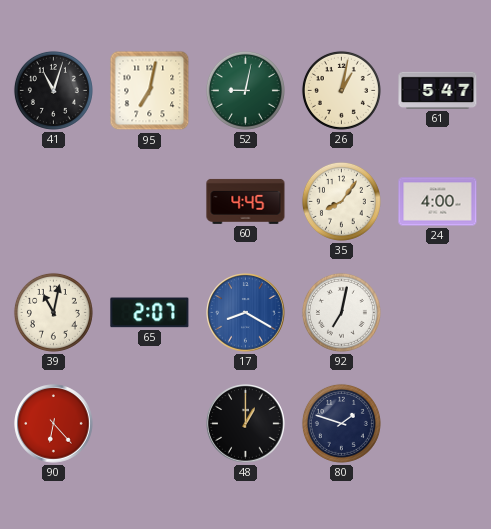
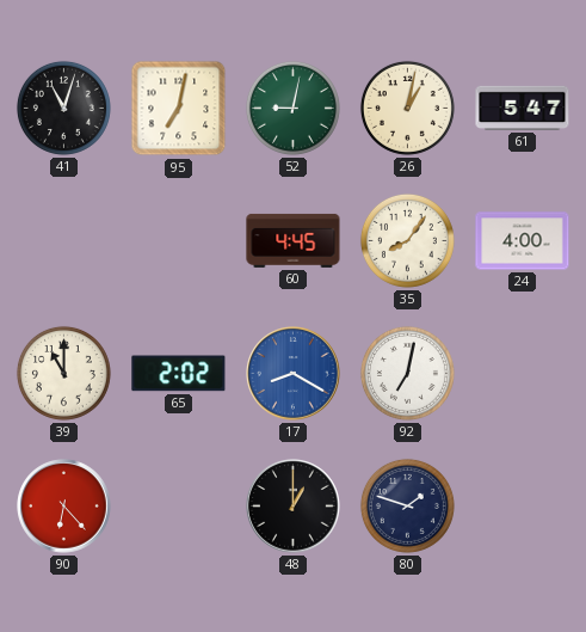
39: 11:02 -> 11:00 (63, 373)
65: 2:07 -> 2:02 (179, 374)
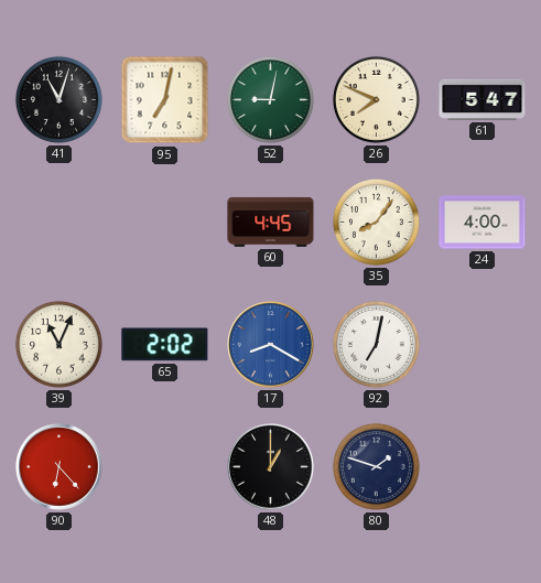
26: 1:02 -> 7:49 (376, 99)
39: 11:00 -> 11:04 (58, 344)
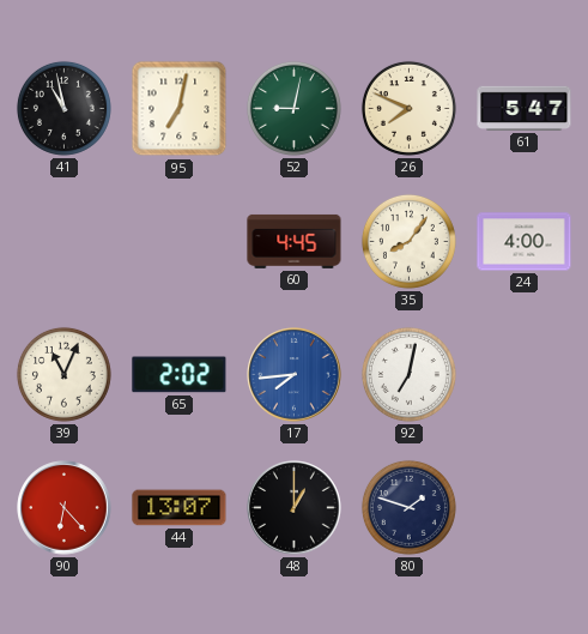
41: 11:03 -> 10:58 (63, 108)
17: 8:20 -> 7:44 (295, 375)
44: none -> 13:07 (180, 508)
